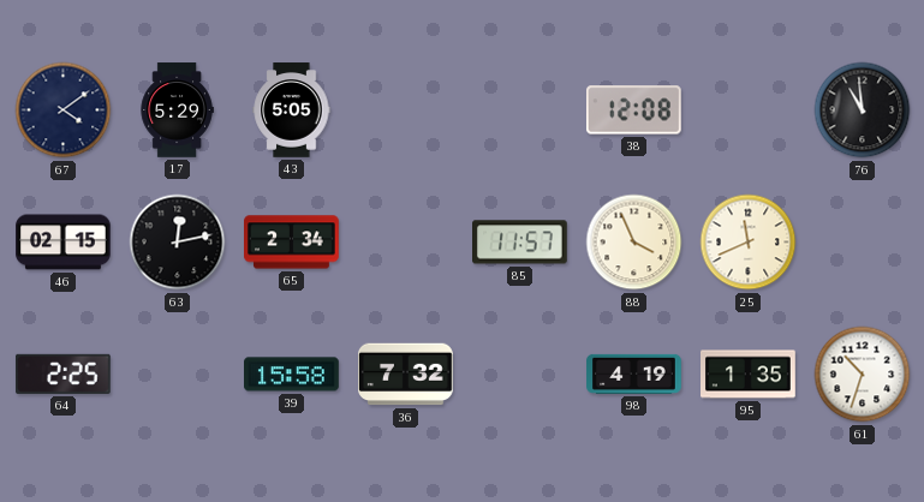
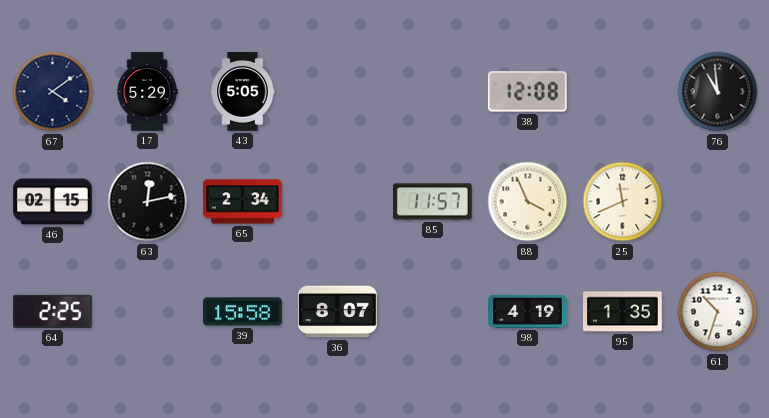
36: 7:32 -> 8:07 (338, 312)
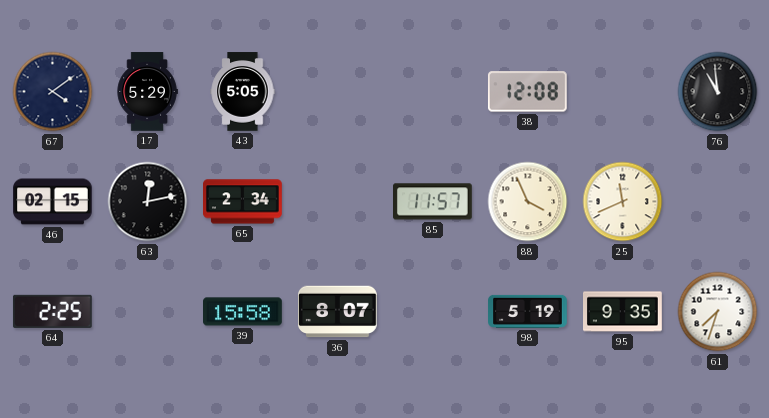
98: 4:19 -> 5:19 (528, 311)
95: 1:35 -> 9:35 (623, 312)
61: 10:33 -> 7:33 (718, 312)
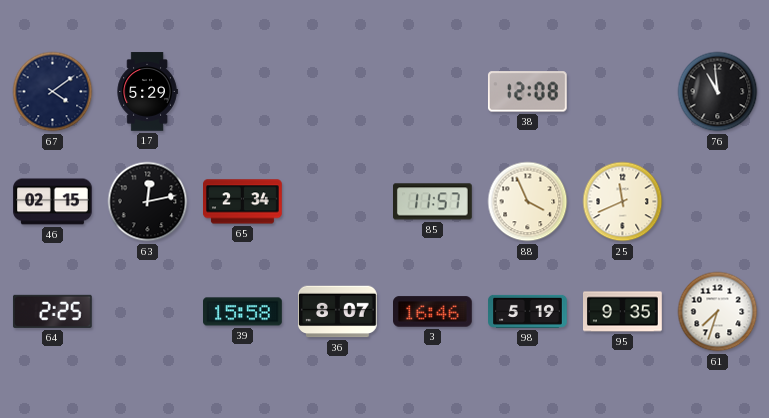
43: 5:05 -> none (243, 92)
3: none -> 16:46 (433, 312)
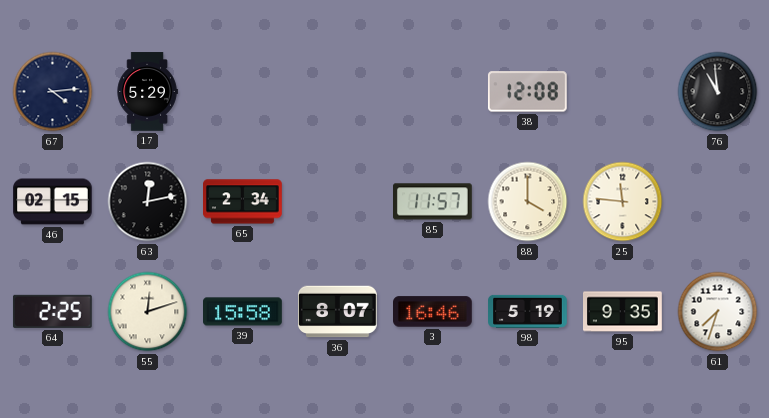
67: 4:09 -> 4:14 (53, 92)
88: 3:56 -> 4:00 (528, 202)
25: 11:41 -> 11:46 (623, 202)
55: none -> 12:12 (148, 312)
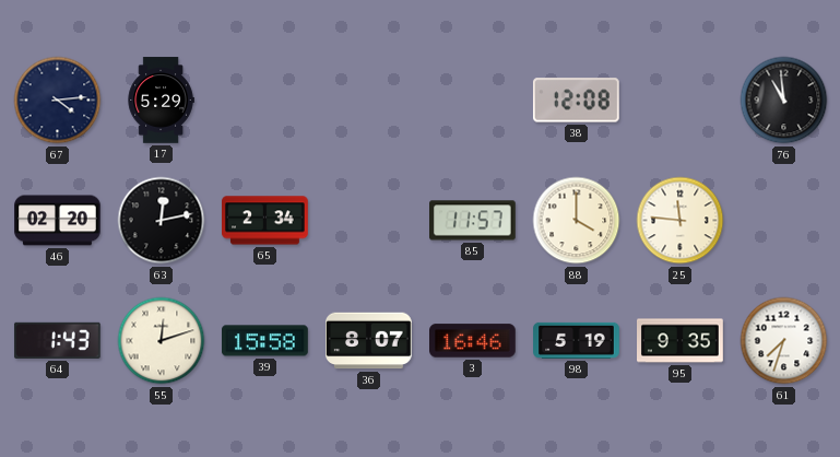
46: 02:15 -> 02:20 (58, 221)
64: 2:25 -> 1:43 (57, 340)
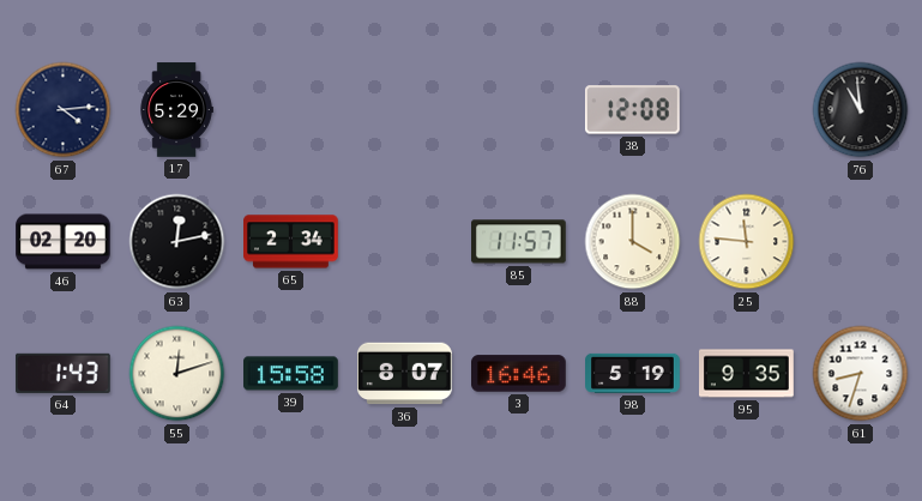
61: 7:33 -> 8:33 (861, 374)
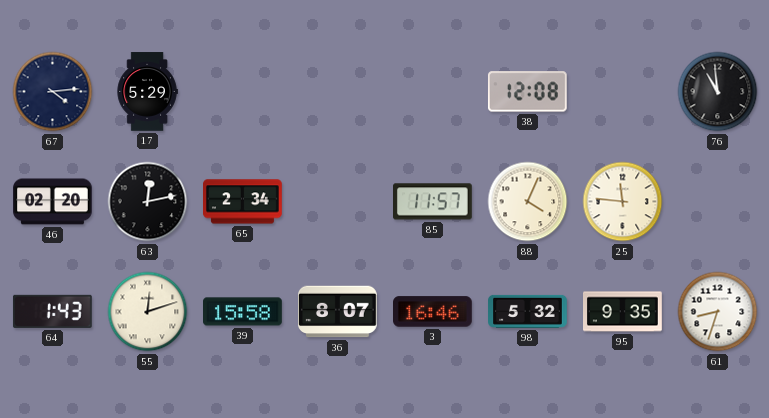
88: 4:00 -> 4:04 (528, 202)
98: 5:19 -> 5:32 (528, 311)
